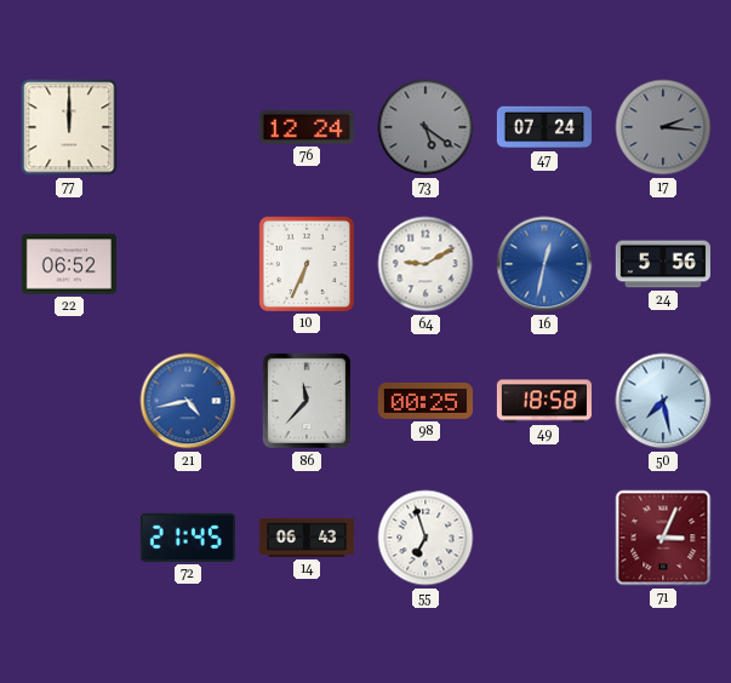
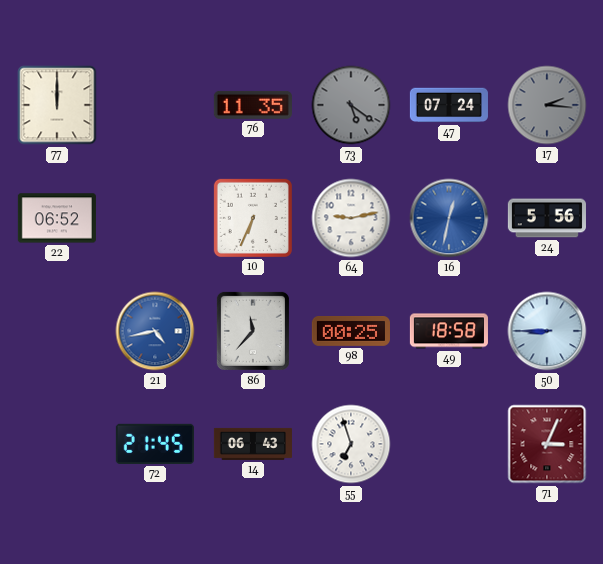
76: 12:24 -> 11:35 (253, 105)
64: 9:10 -> 9:13 (351, 218)
50: 7:28 -> 8:45 (547, 331)
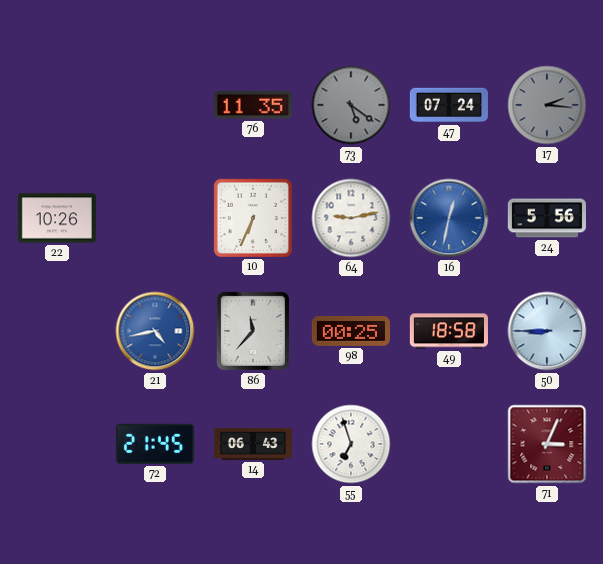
77: 12:00 -> none (57, 105)
22: 06:52 -> 10:26 (57, 218)
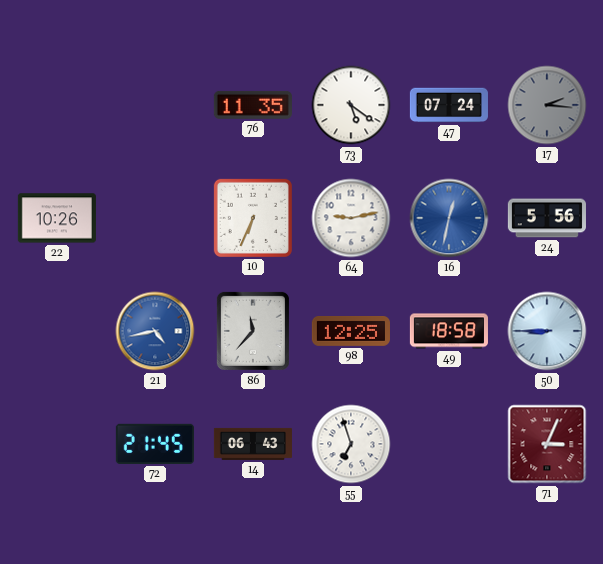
73 dial: grey -> white (351, 105)
98: 00:25 -> 12:25 (351, 332)
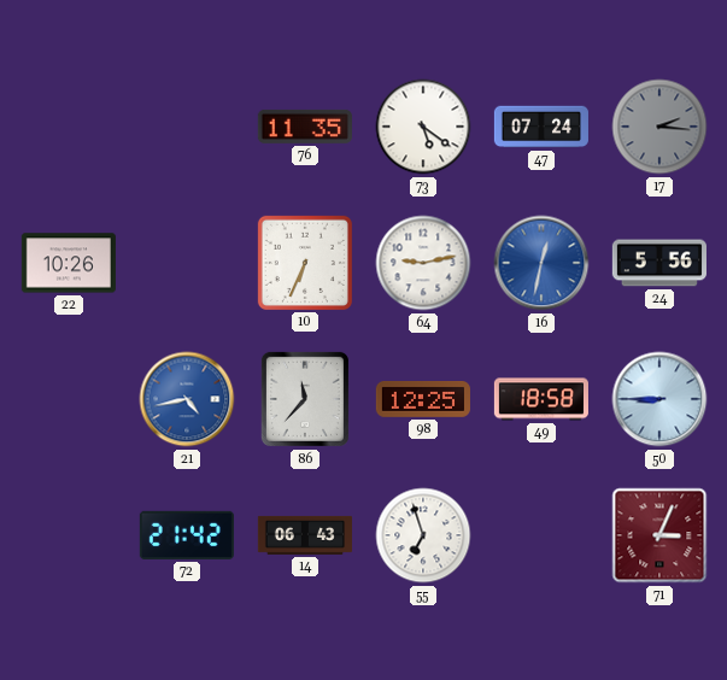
72: 21:45 -> 21:42 (187, 535)
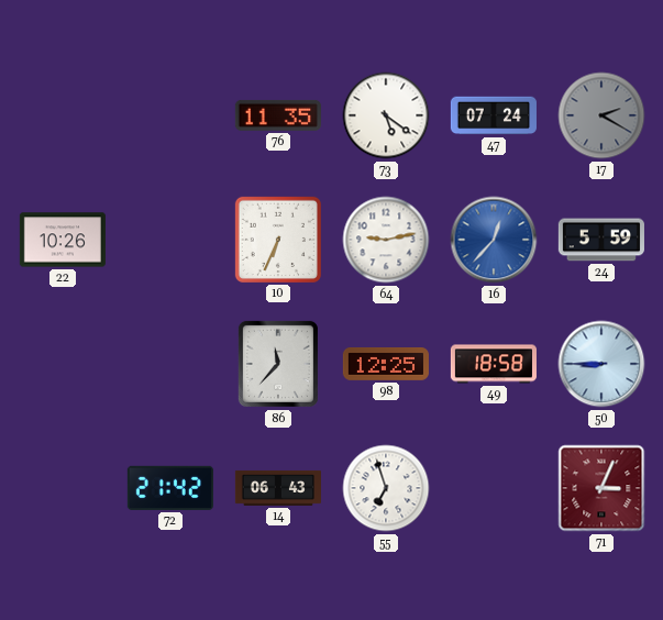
17: 2:16 -> 2:20 (601, 115)
16: 12:32 -> 12:37 (494, 240)
24: 5:56 -> 5:59 (601, 240)
21: 4:43 -> none (187, 399)
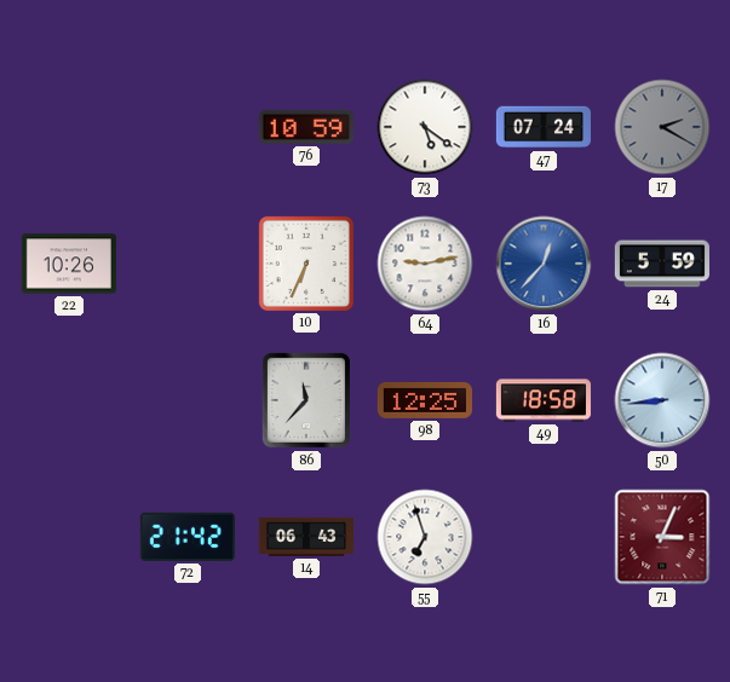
76: 11:35 -> 10:59 (306, 127)
50: 8:45 -> 8:44 (662, 400)
